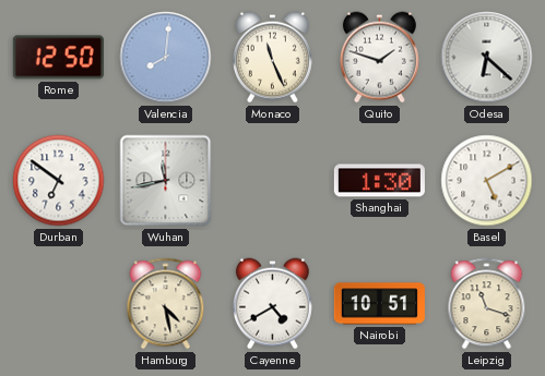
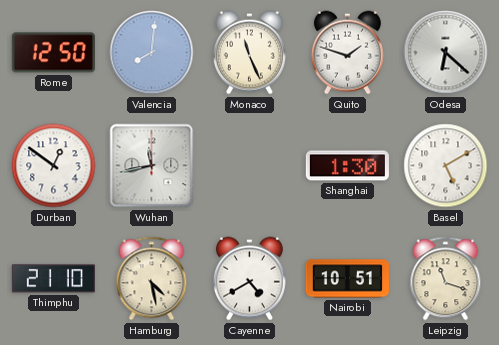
Durban: 6:51 -> 12:51 (54, 166)
Thimphu: none -> 21:10 (53, 279)
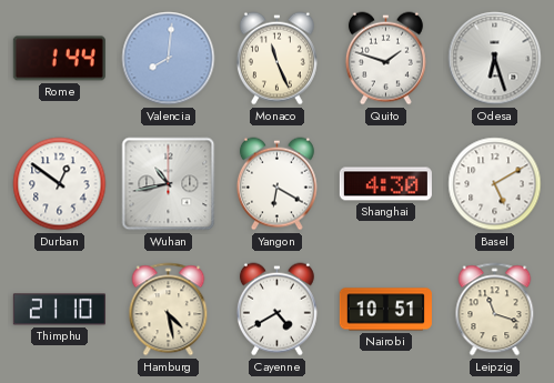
Rome: 12:50 -> 1:44 (59, 59)
Odesa: 6:22 -> 6:27 (495, 59)
Wuhan: 11:43 -> 10:43 (169, 184)
Yangon: none -> 6:20 (276, 184)
Shanghai: 1:30 -> 4:30 (385, 184)
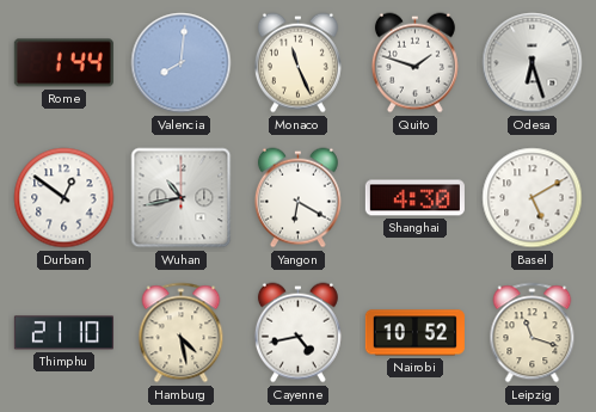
Cayenne: 4:40 -> 4:43 (297, 333)
Nairobi: 10:51 -> 10:52 (414, 333)
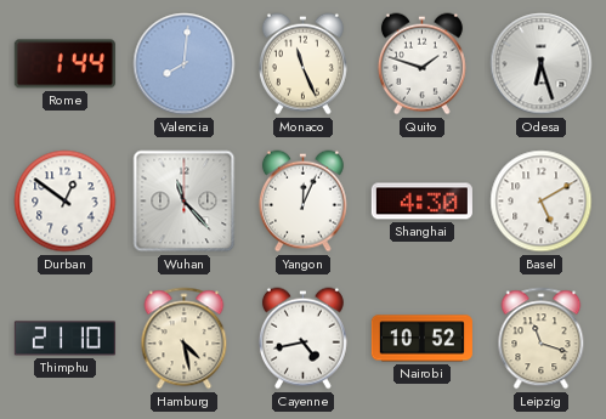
Wuhan: 10:43 -> 11:23 (185, 202)
Yangon: 6:20 -> 12:04 (302, 202)
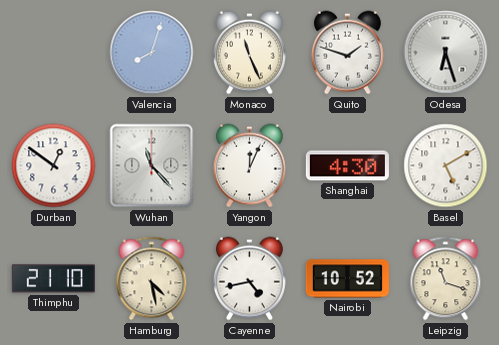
Rome: 1:44 -> none (64, 64)
Valencia: 8:01 -> 8:03 (152, 53)
